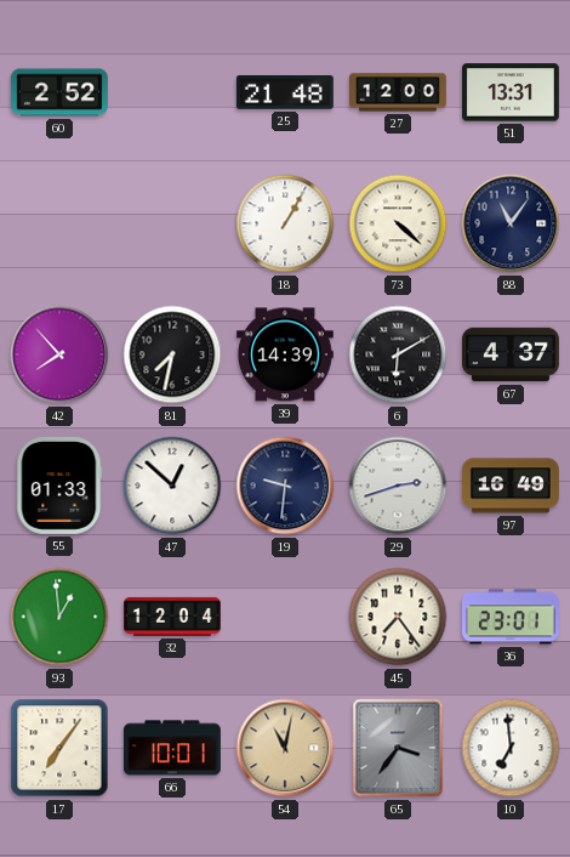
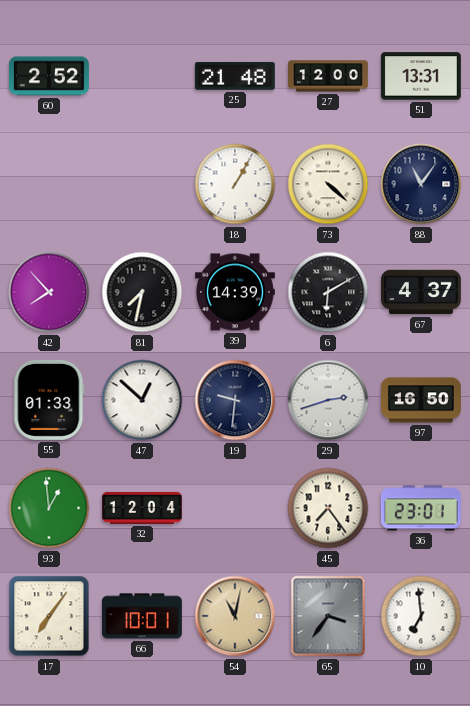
97: 16:49 -> 16:50 (422, 400)
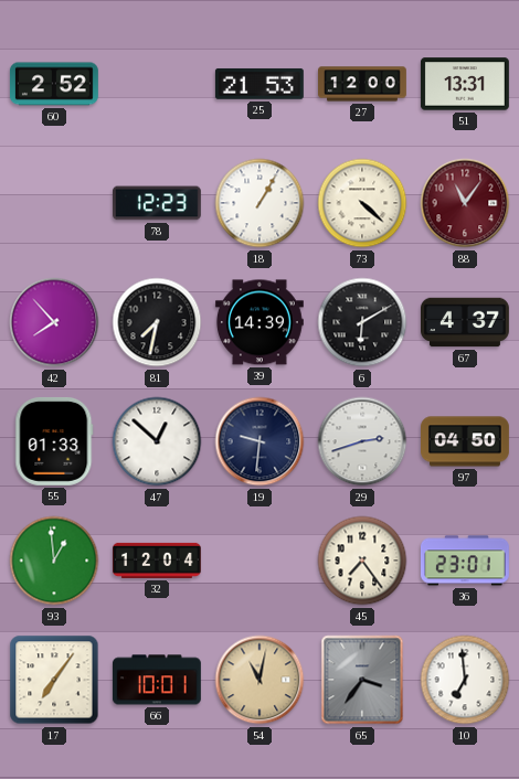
25: 21:48 -> 21:53 (259, 84)
78: none -> 12:23 (158, 203)
88 dial: navy -> burgundy (465, 203)
97: 16:50 -> 04:50 (466, 441)
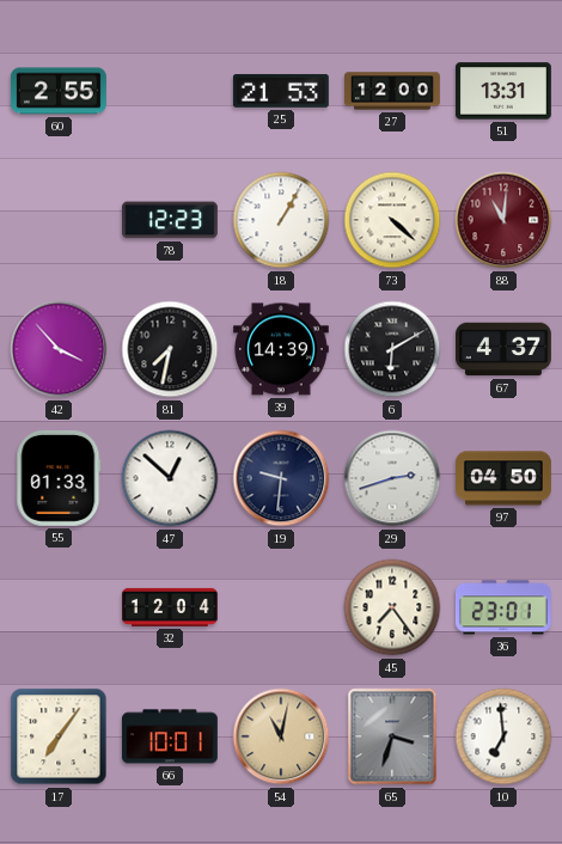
60: 2:52 -> 2:55 (59, 91)
88: 11:06 -> 11:01 (503, 220)
42: 7:53 -> 3:53 (59, 349)
93: 12:59 -> none (54, 561)
65: 3:36 -> 3:33 (392, 736)
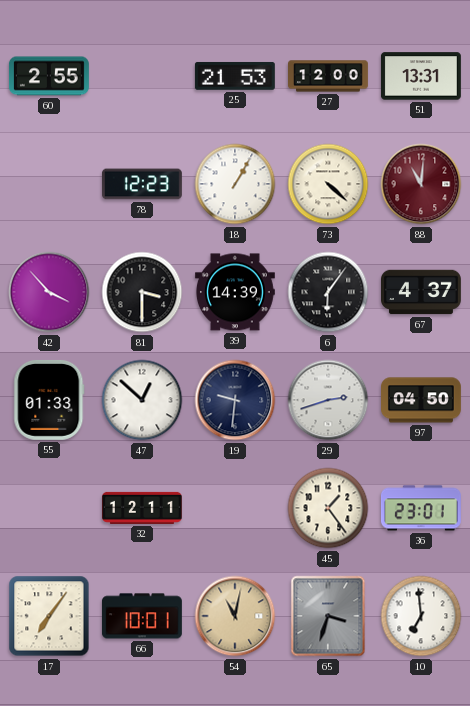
81: 7:32 -> 3:30 (142, 292)
6: 6:10 -> 6:06 (328, 292)
32: 12:04 -> 12:11 (143, 508)
45: 7:24 -> 1:24 (328, 508)
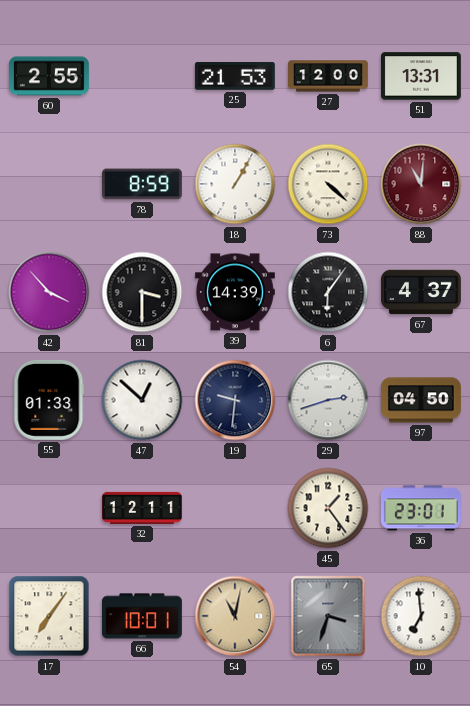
78: 12:23 -> 8:59 (143, 184)
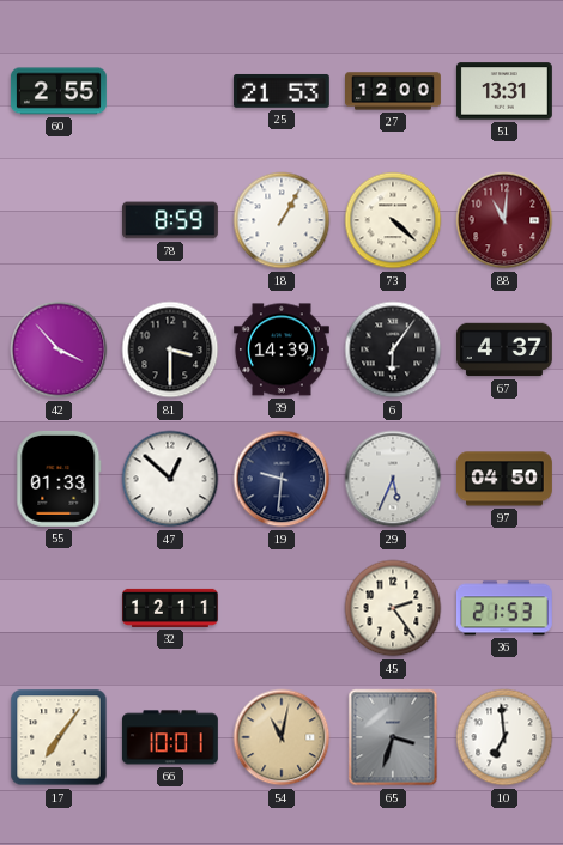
29: 2:42 -> 5:34 (393, 479)
45: 1:24 -> 2:24 (393, 608)
36: 23:01 -> 21:53 (504, 608)
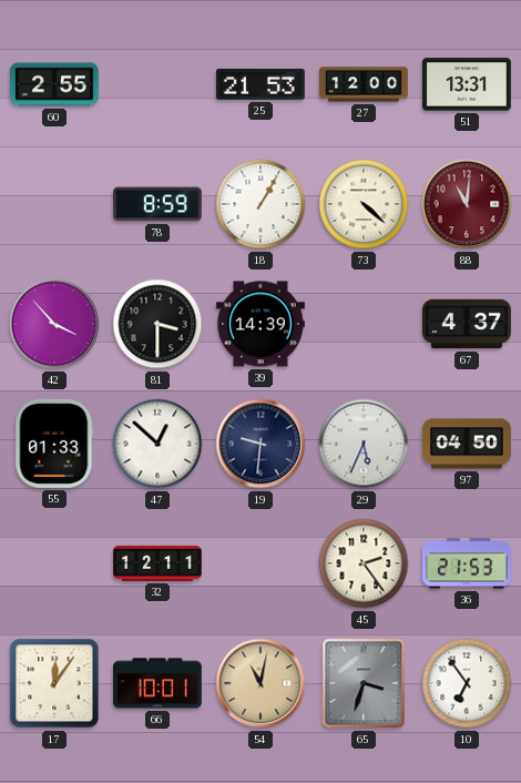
6: 6:06 -> none (393, 349)
17: 7:06 -> 12:06 (54, 683)
10: 6:59 -> 6:54 (467, 683)
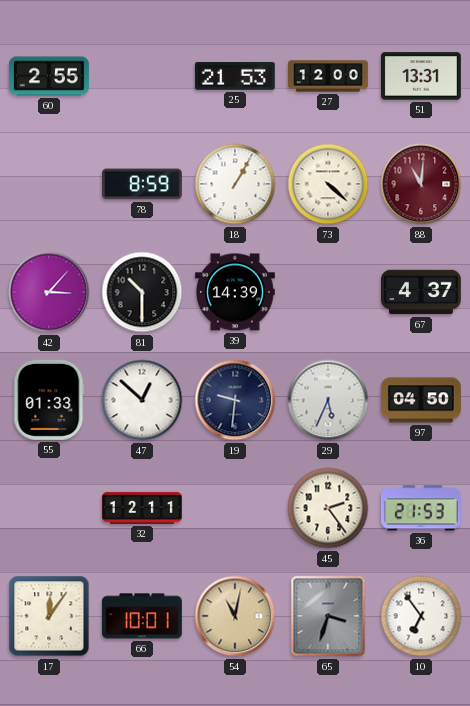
42: 3:53 -> 3:07 (49, 292)
81: 3:30 -> 10:30 (142, 292)
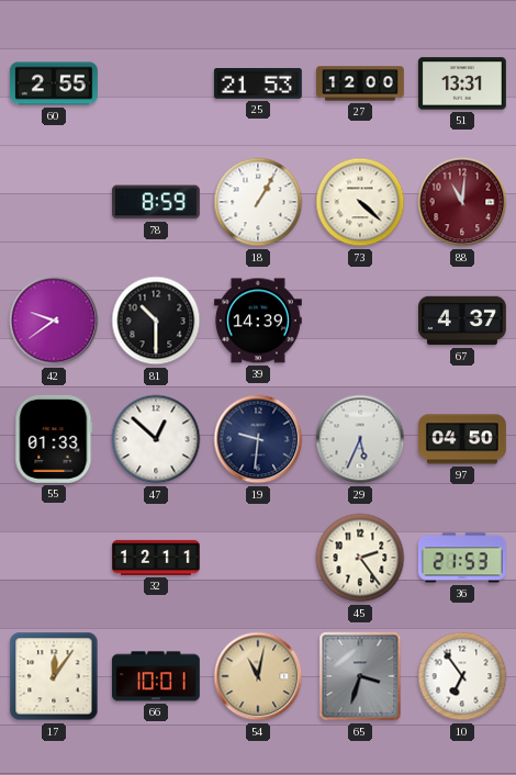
42: 3:07 -> 9:39 (54, 321)
